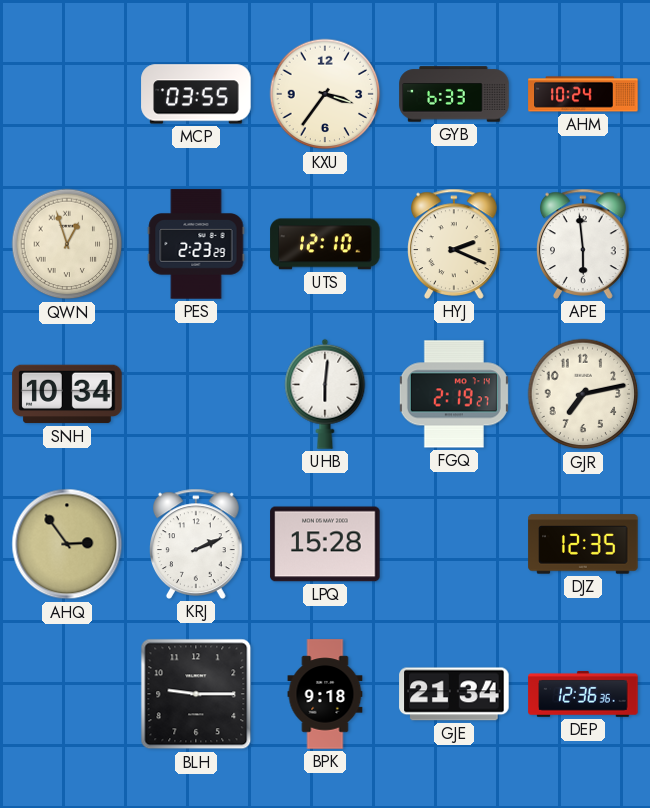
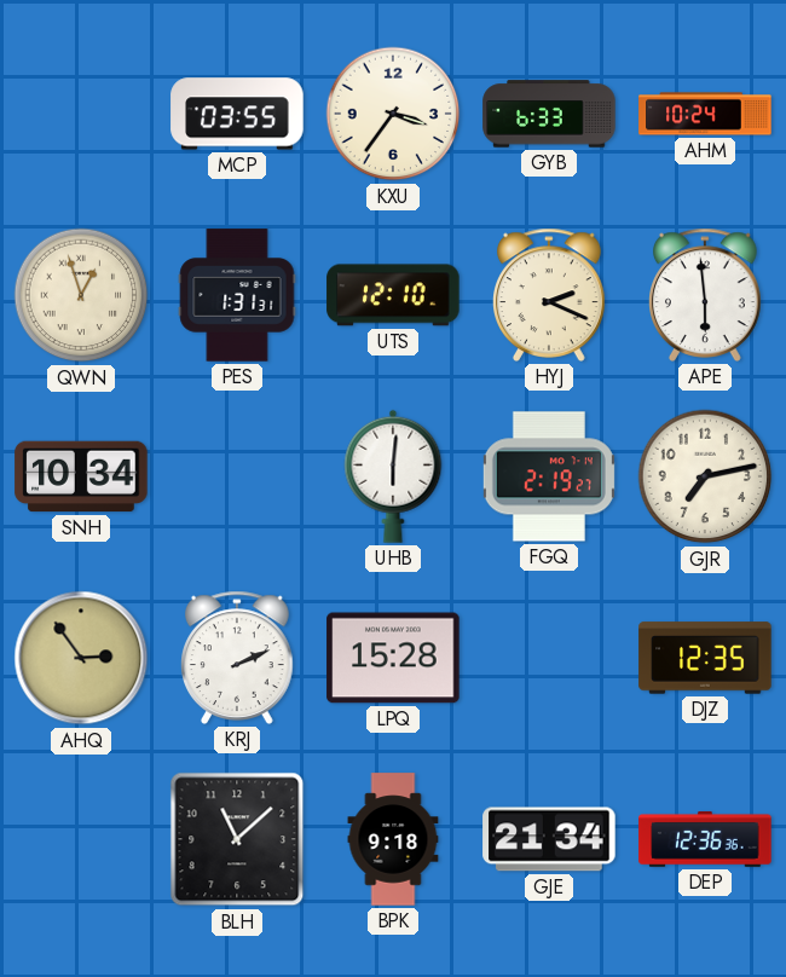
PES: 2:23 -> 1:31 (237, 295)
BLH: 9:15 -> 11:08 (237, 839)
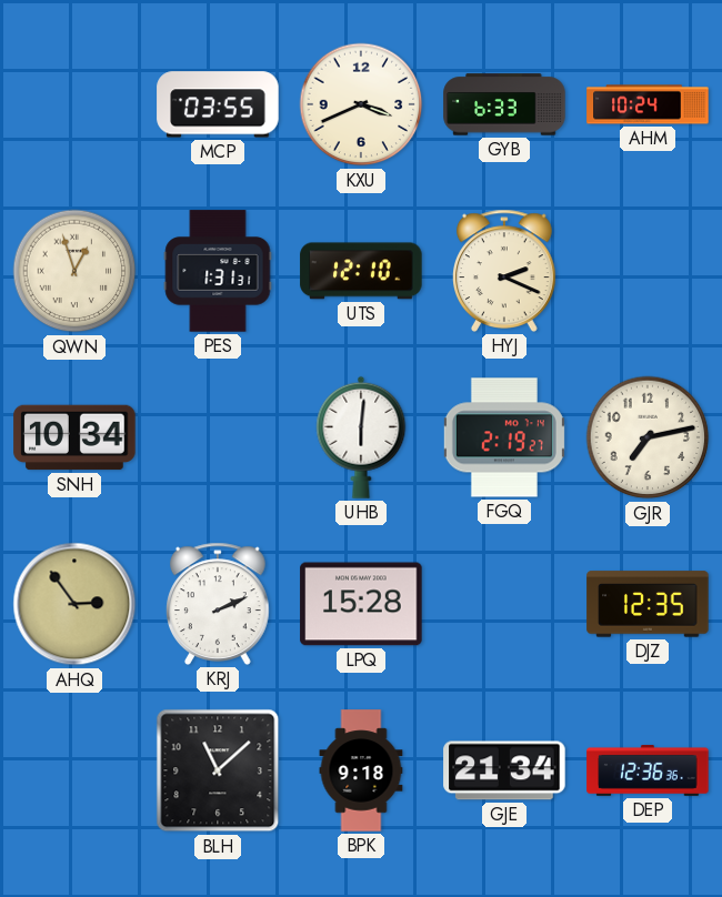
KXU: 3:36 -> 3:41 (361, 104)
APE: 5:59 -> none (706, 295)
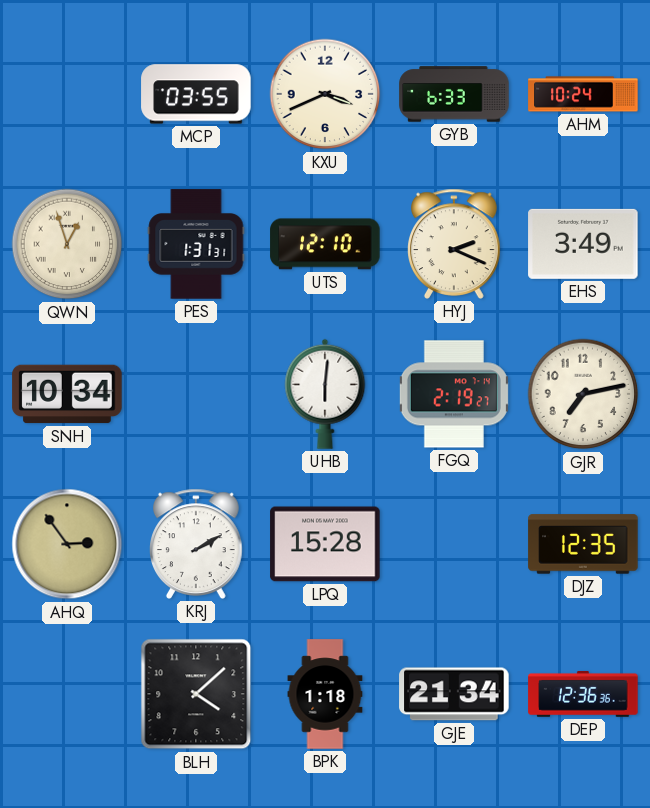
EHS: none -> 3:49 (583, 244)
KRJ: 2:11 -> 2:10 (197, 544)
BLH: 11:08 -> 4:08 (196, 694)
BPK: 9:18 -> 1:18 (325, 694)
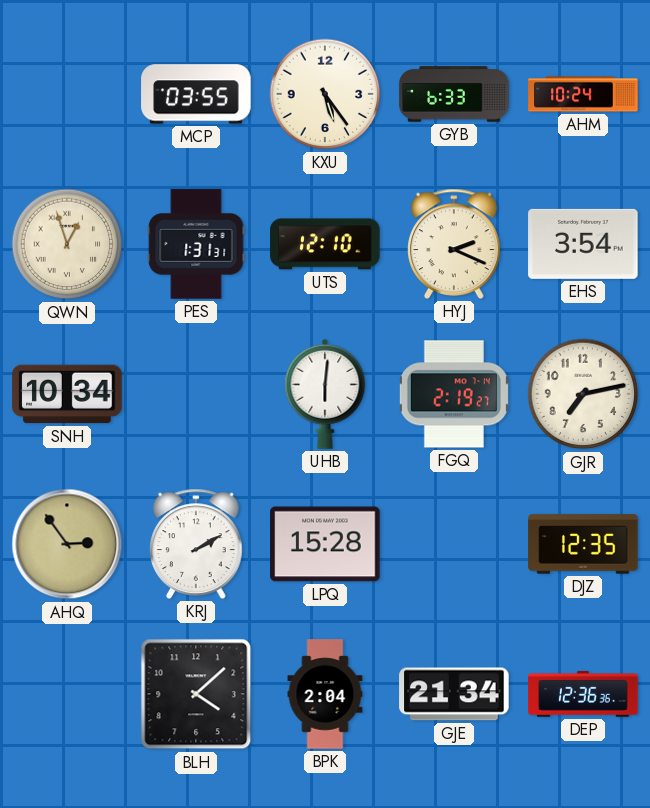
KXU: 3:41 -> 5:24 (325, 94)
EHS: 3:49 -> 3:54 (583, 244)
BPK: 1:18 -> 2:04 (325, 694)
